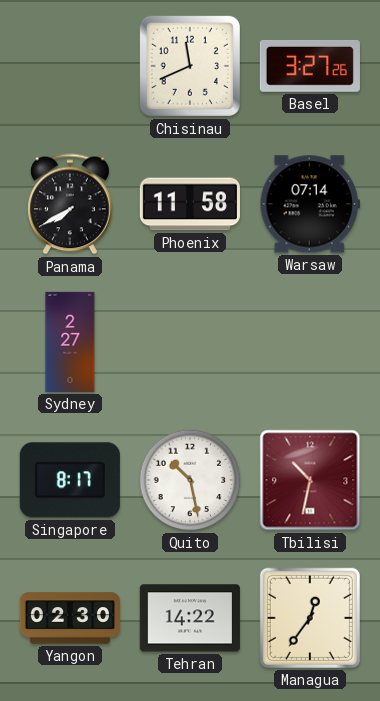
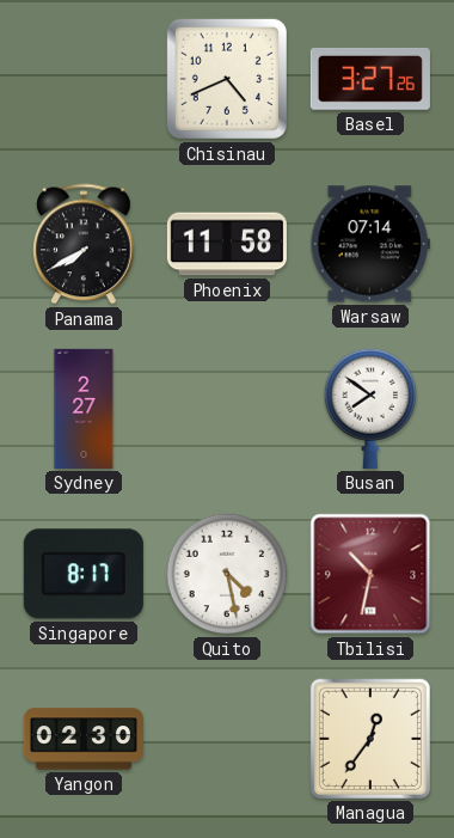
Chisinau: 11:41 -> 4:41 (227, 79)
Busan: none -> 7:51 (370, 409)
Quito: 10:28 -> 4:28 (227, 574)
Tehran: 14:22 -> none (190, 618)
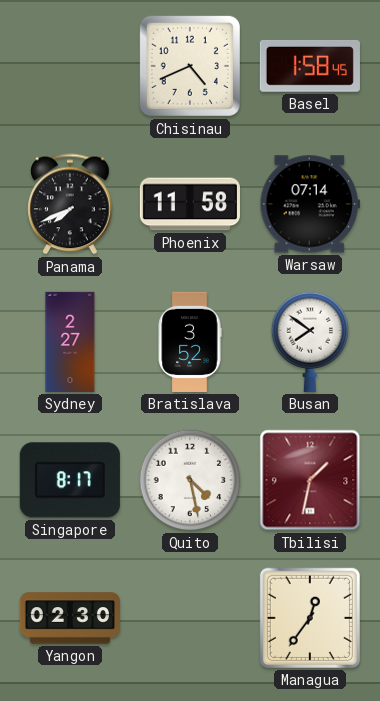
Basel: 3:27 -> 1:58 (310, 66)
Panama: 7:40 -> 7:41 (70, 204)
Bratislava: none -> 3:52 (190, 342)
Tbilisi: 10:32 -> 1:32 (310, 480)
